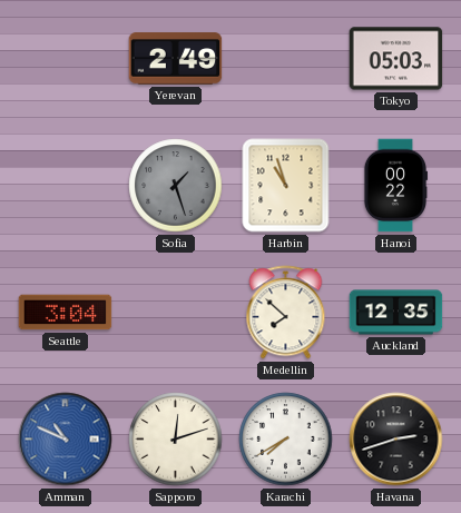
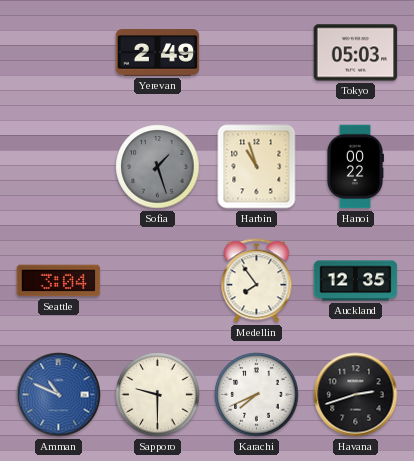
Medellin: 7:52 -> 7:54 (257, 281)
Sapporo: 12:12 -> 9:30 (158, 395)
Karachi: 7:40 -> 7:41 (257, 395)
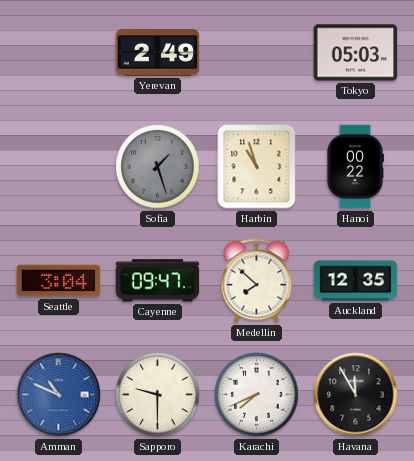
Cayenne: none -> 09:47 (158, 281)
Medellin: 7:54 -> 7:52 (257, 281)
Havana: 2:42 -> 11:55 (356, 395)
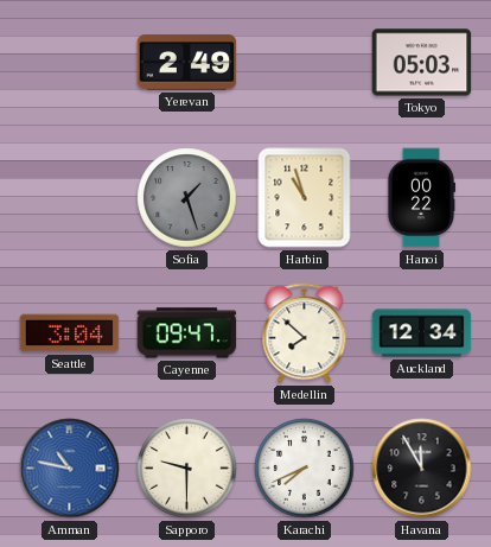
Auckland: 12:35 -> 12:34 (422, 333)
Amman: 10:49 -> 10:47 (70, 469)
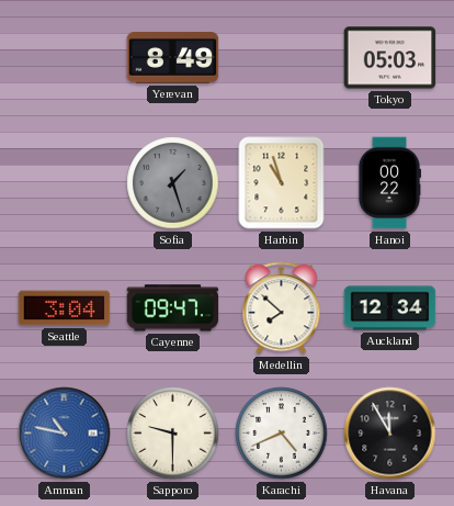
Yerevan: 2:49 -> 8:49 (173, 58)
Karachi: 7:41 -> 4:41 (282, 434)
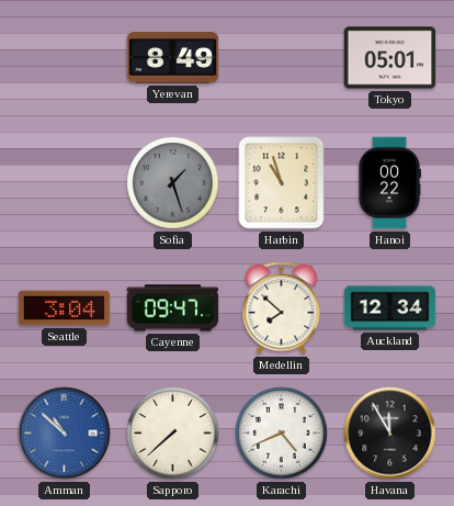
Tokyo: 05:03 -> 05:01 (390, 58)
Amman: 10:47 -> 10:52 (65, 434)
Sapporo: 9:30 -> 7:38 (173, 434)
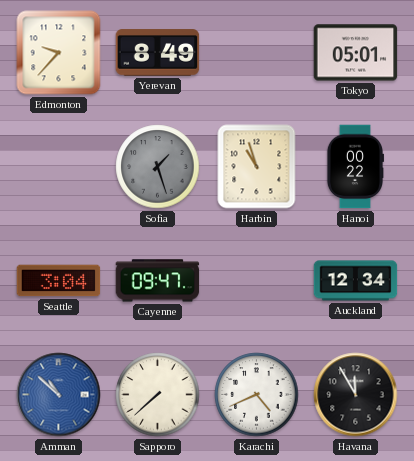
Edmonton: none -> 9:37 (59, 53)
Medellin: 7:52 -> none (282, 308)
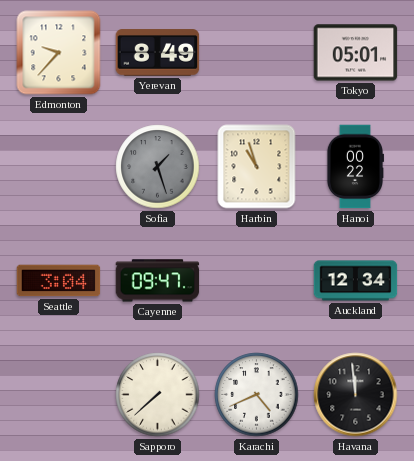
Amman: 10:52 -> none (59, 395)
Havana: 11:55 -> 11:59 (356, 395)
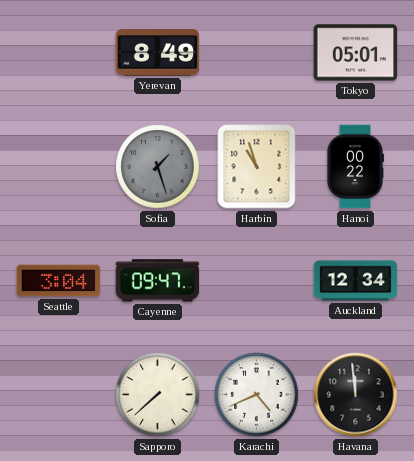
Edmonton: 9:37 -> none (59, 53)
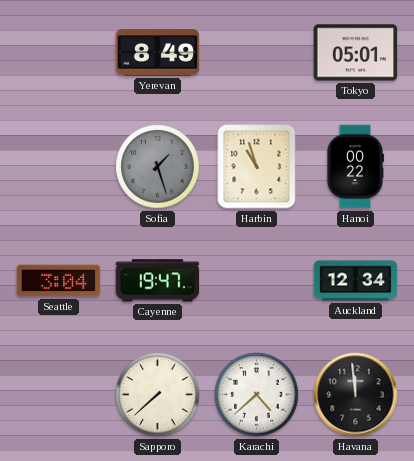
Cayenne: 09:47 -> 19:47 (158, 281)
Karachi: 4:41 -> 4:38 (257, 395)
